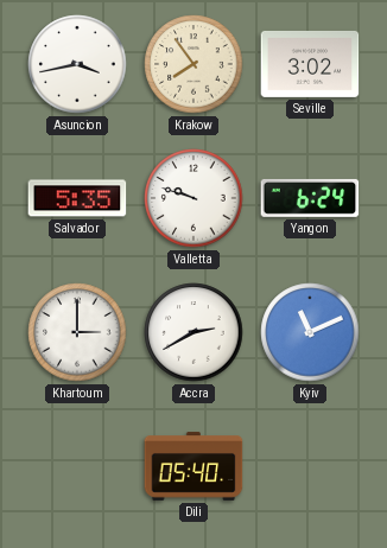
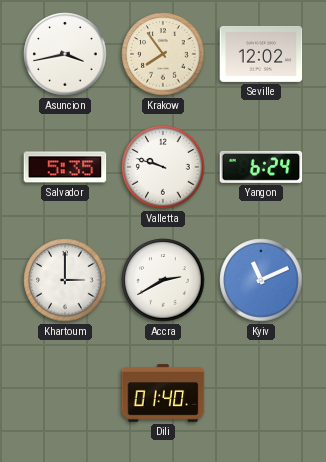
Seville: 3:02 -> 12:02 (261, 54)
Dili: 05:40 -> 01:40 (163, 393)
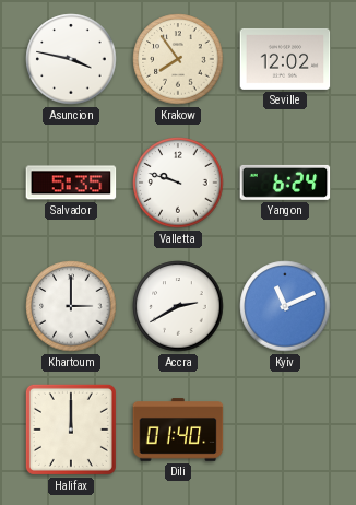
Asuncion: 3:43 -> 3:47 (71, 59)
Halifax: none -> 12:00 (71, 430)
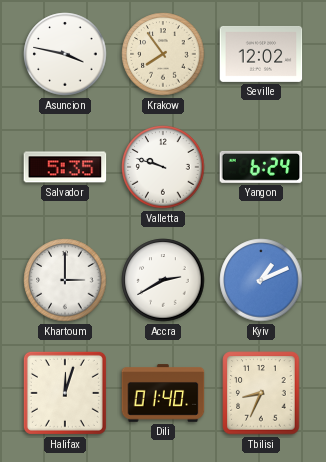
Kyiv: 11:11 -> 1:11 (261, 280)
Halifax: 12:00 -> 12:03 (65, 393)
Tbilisi: none -> 8:34 (261, 393)
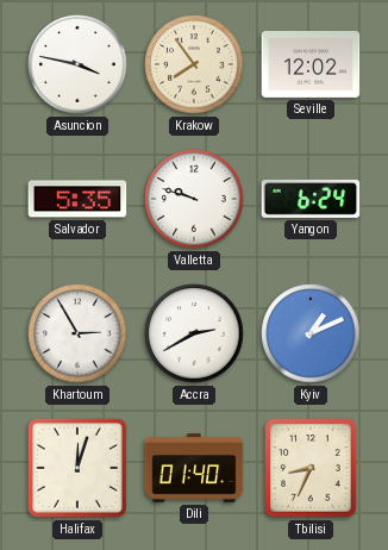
Khartoum: 3:00 -> 2:55 (77, 333)
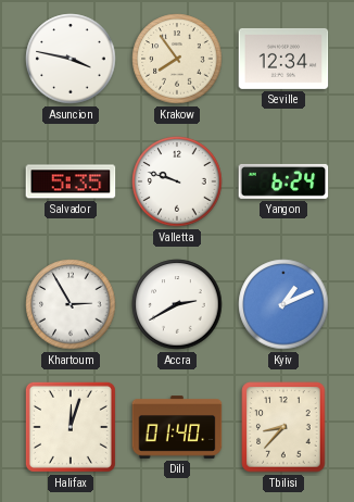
Seville: 12:02 -> 12:34 (283, 59)
Tbilisi: 8:34 -> 8:37 (283, 427)
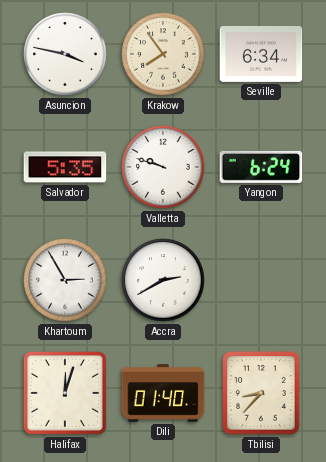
Seville: 12:34 -> 6:34 (261, 54)
Kyiv: 1:11 -> none (283, 304)
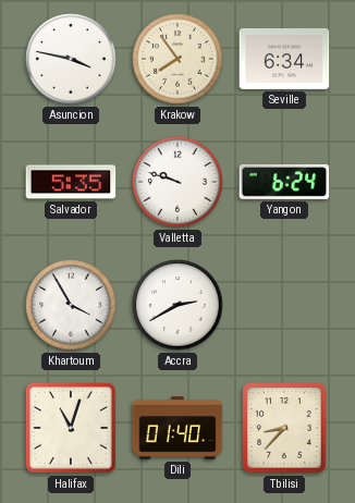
Khartoum: 2:55 -> 3:55 (71, 305)
Halifax: 12:03 -> 11:03 (71, 428)
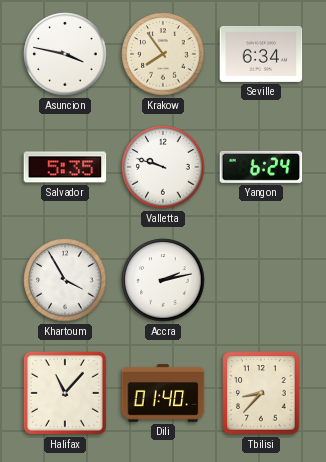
Accra: 2:40 -> 2:13 (163, 280)
Halifax: 11:03 -> 11:07 (65, 393)
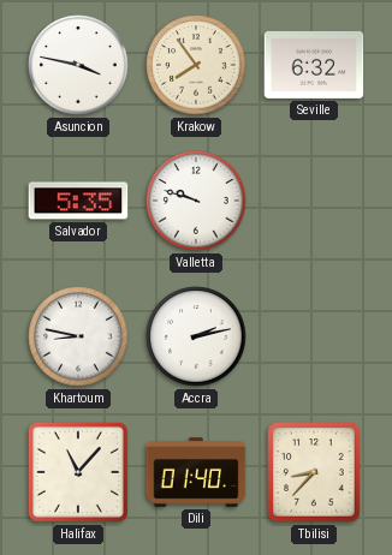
Seville: 6:34 -> 6:32 (314, 65)
Yangon: 6:24 -> none (261, 167)
Khartoum: 3:55 -> 8:47 (78, 336)
